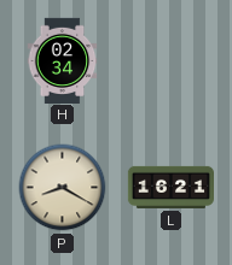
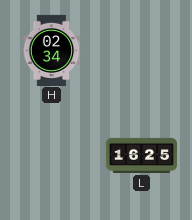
P: 8:20 -> none (63, 188)
L: 16:21 -> 16:25 (141, 155)
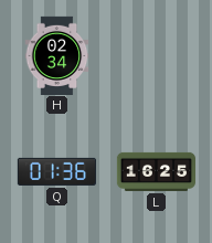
Q: none -> 01:36 (56, 171)
